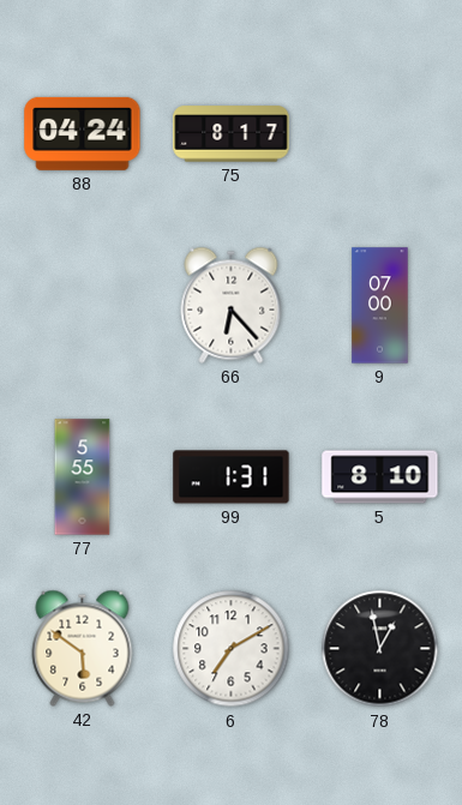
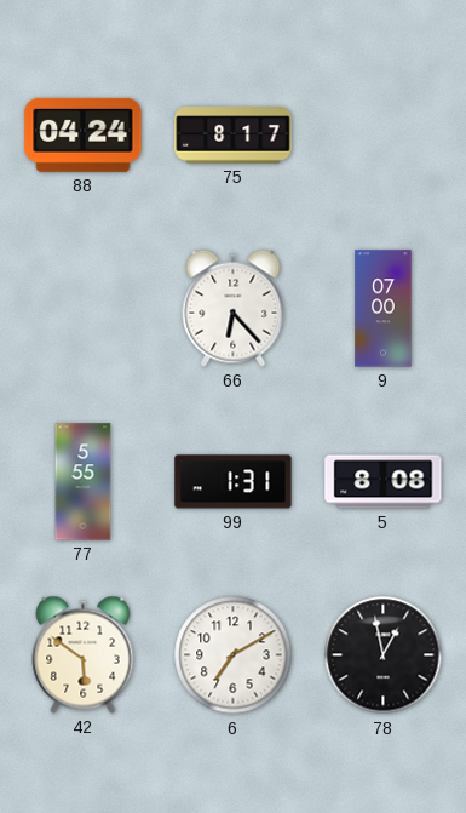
5: 8:10 -> 8:08 (384, 482)
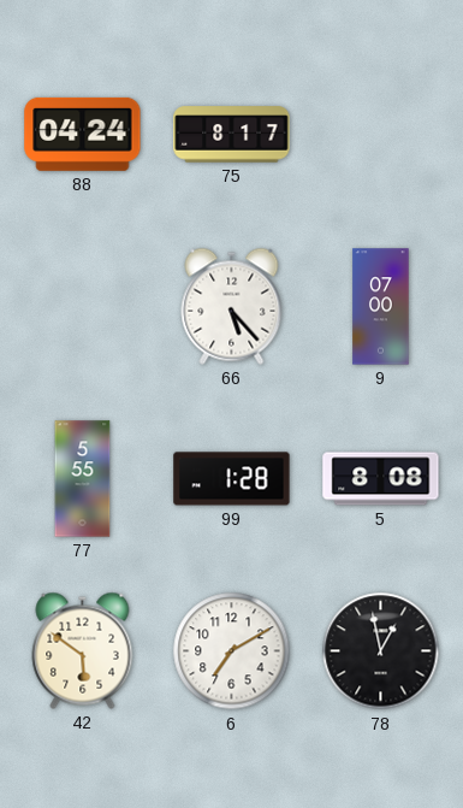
66: 6:23 -> 5:23 (232, 306)
99: 1:31 -> 1:28 (232, 479)
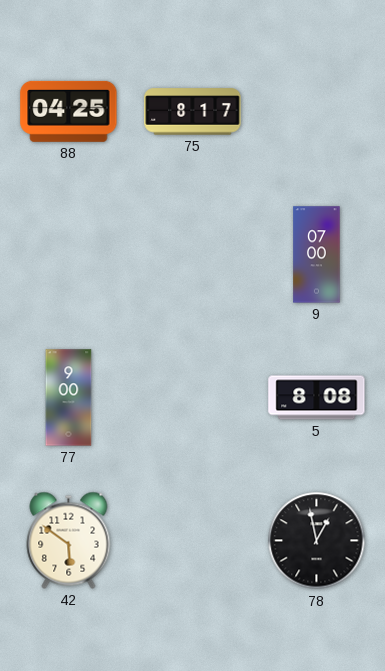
88: 04:24 -> 04:25 (69, 111)
66: 5:23 -> none (232, 306)
77: 5:55 -> 9:00 (69, 398)
99: 1:28 -> none (232, 479)
6: 7:10 -> none (232, 651)
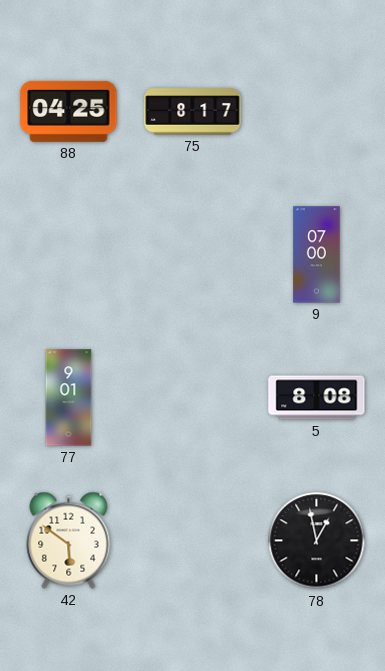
77: 9:00 -> 9:01 (69, 398)
